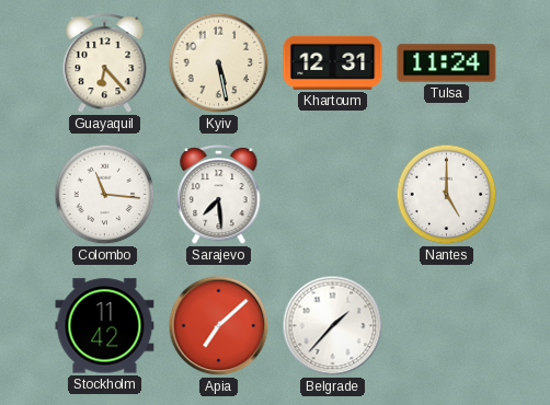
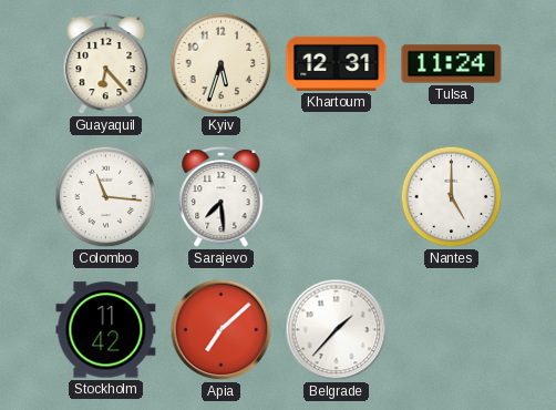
Kyiv: 5:28 -> 5:33 (222, 64)
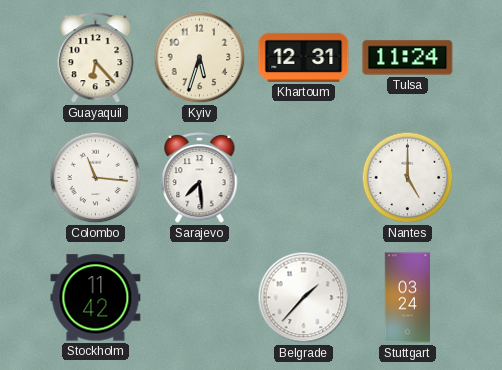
Apia: 7:08 -> none (222, 330)
Stuttgart: none -> 03:24 (408, 298)
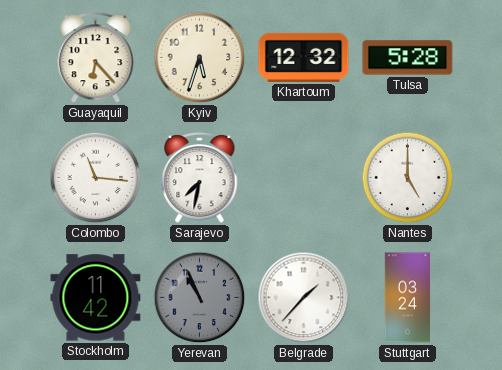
Khartoum: 12:31 -> 12:32 (304, 57)
Tulsa: 11:24 -> 5:28 (408, 58)
Sarajevo: 7:29 -> 7:32 (200, 177)
Yerevan: none -> 10:56 (200, 298)
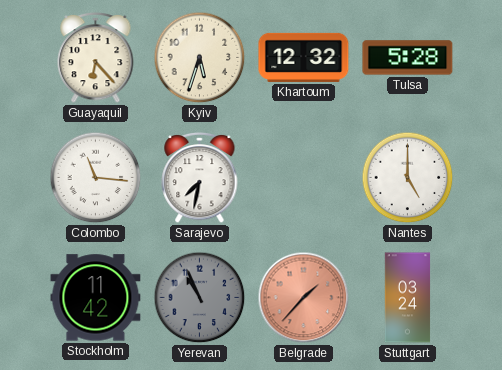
Belgrade dial: white -> salmon (304, 298)
